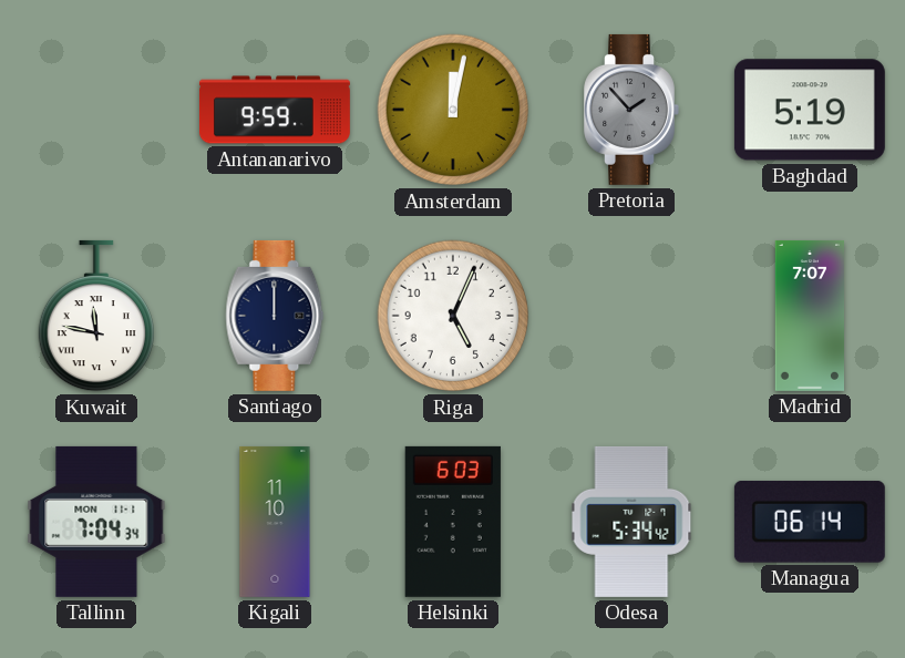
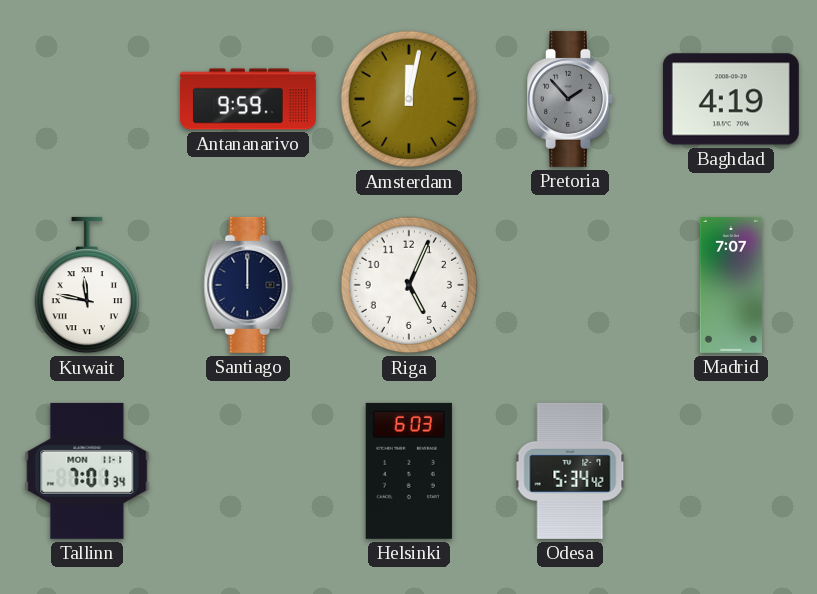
Baghdad: 5:19 -> 4:19 (731, 99)
Tallinn: 7:04 -> 7:01 (87, 471)
Kigali: 11:10 -> none (275, 522)
Managua: 06:14 -> none (810, 522)
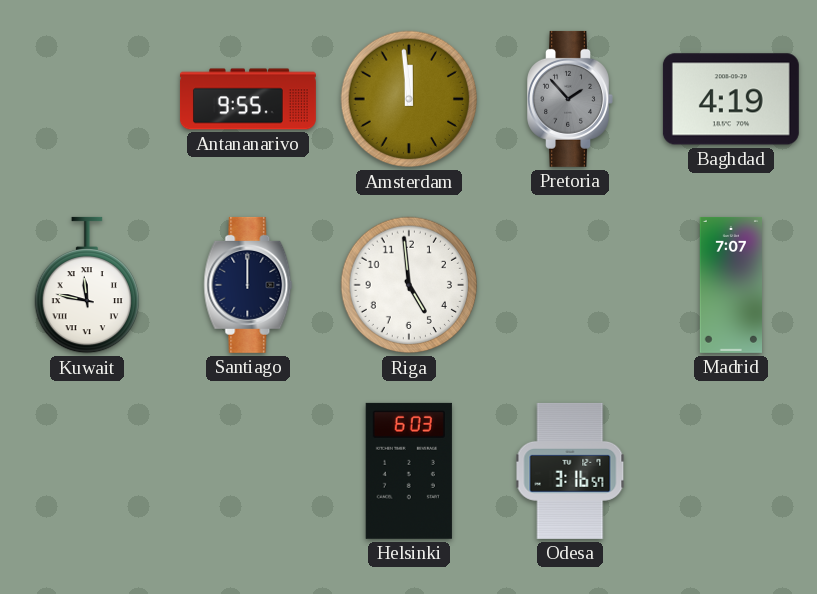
Antananarivo: 9:59 -> 9:55 (248, 99)
Amsterdam: 12:02 -> 11:59 (409, 99)
Riga: 5:04 -> 4:59 (409, 285)
Tallinn: 7:01 -> none (87, 471)
Odesa: 5:34 -> 3:16 (570, 471)
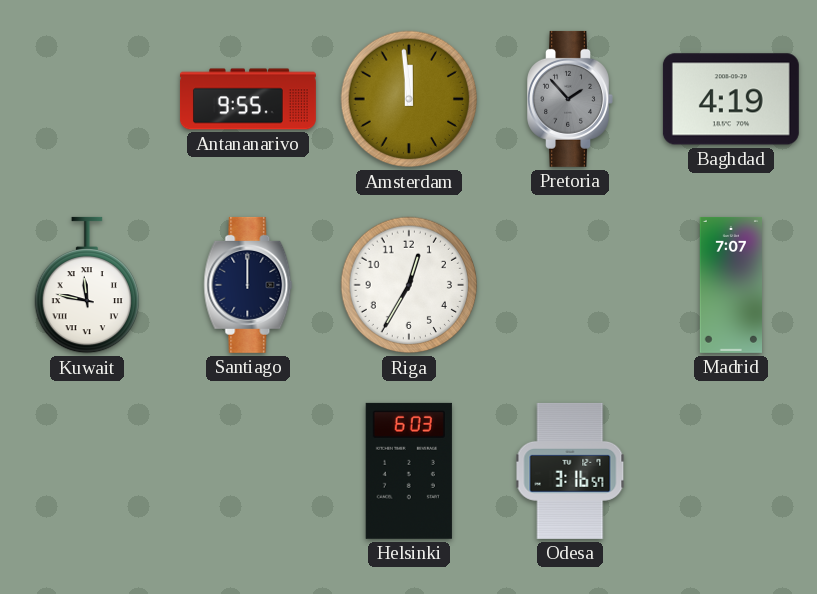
Riga: 4:59 -> 12:35 (409, 285)
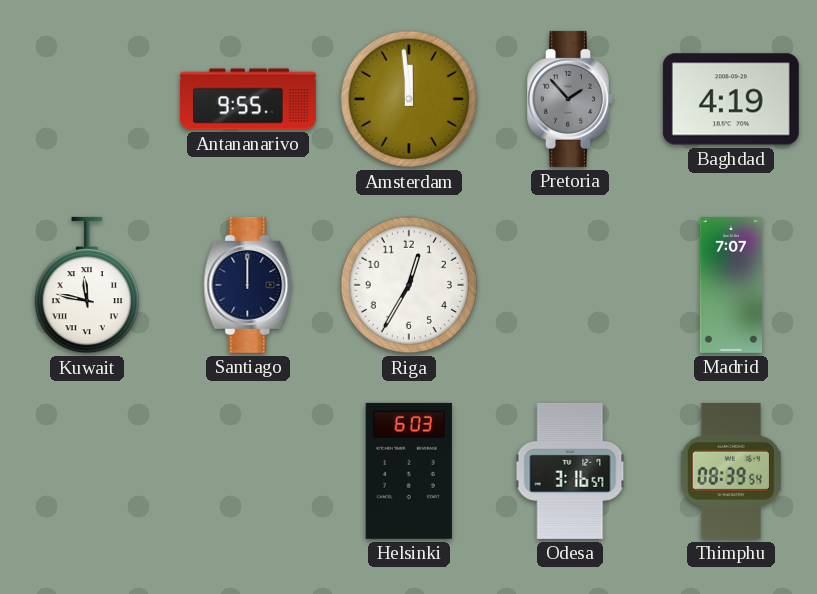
Thimphu: none -> 08:39 (731, 471)
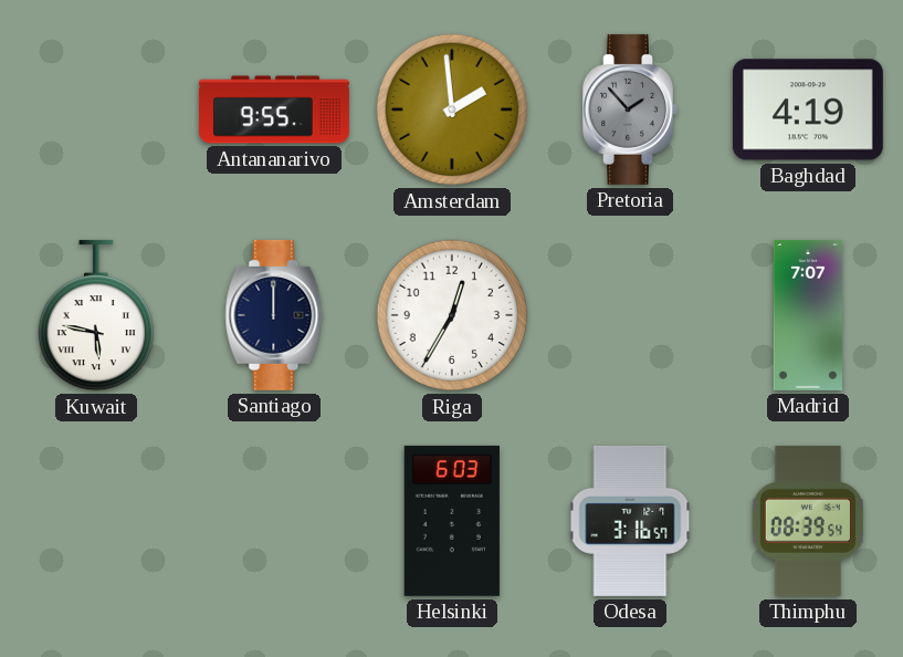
Amsterdam: 11:59 -> 1:59 (452, 109)
Kuwait: 11:47 -> 5:47 (96, 315)
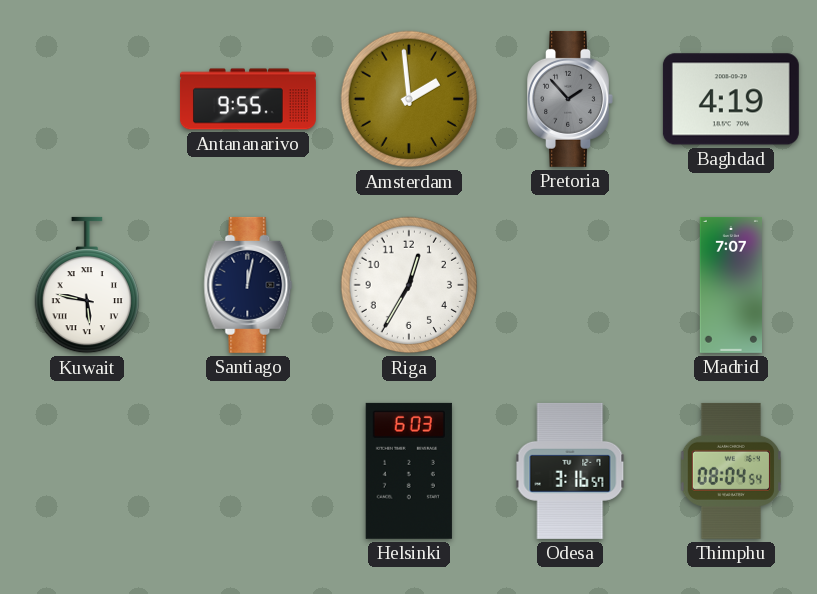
Santiago: 12:00 -> 12:02 (248, 285)
Thimphu: 08:39 -> 08:04 (731, 471)
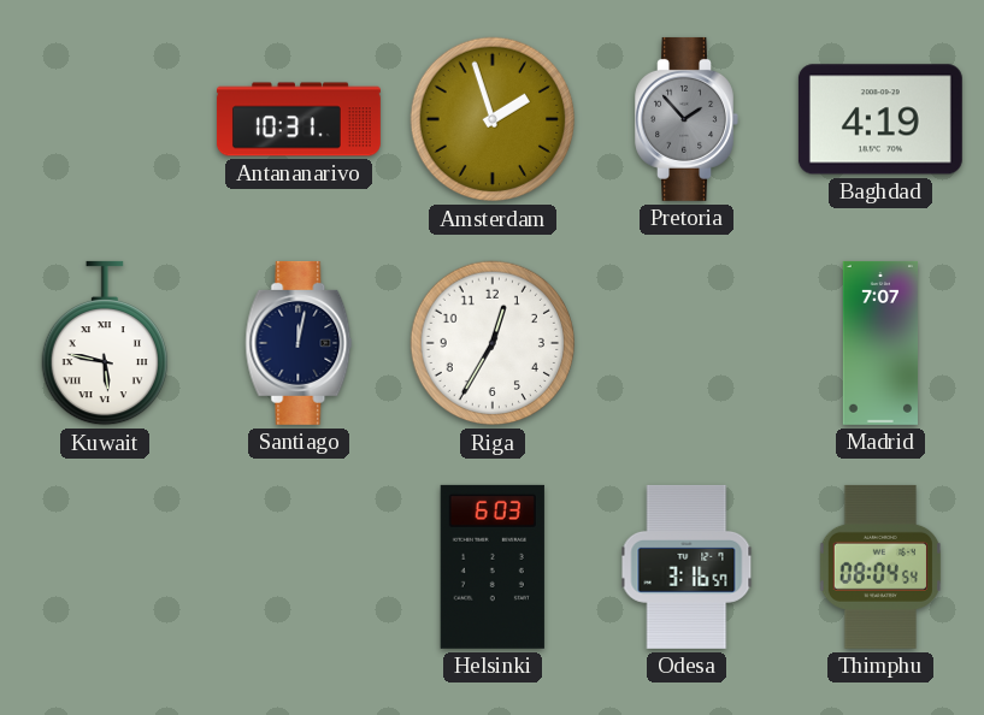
Antananarivo: 9:55 -> 10:31 (299, 119)
Amsterdam: 1:59 -> 1:57 (493, 119)
